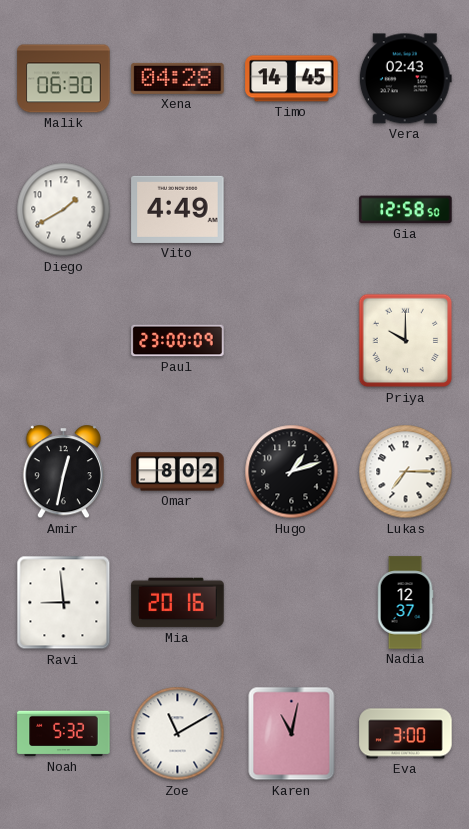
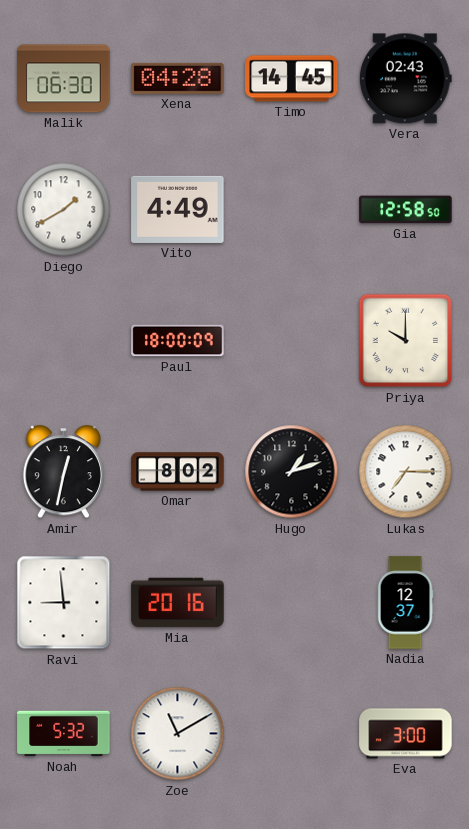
Paul: 23:00 -> 18:00 (178, 341)
Karen: 11:02 -> none (292, 734)
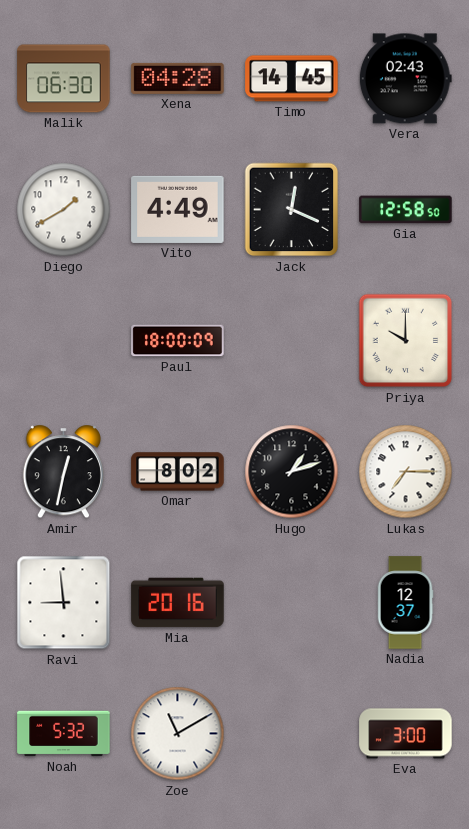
Jack: none -> 12:19 (292, 210)
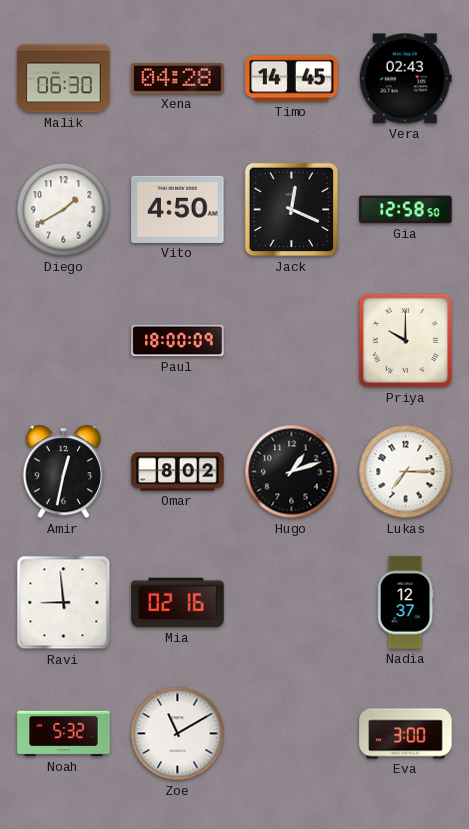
Vito: 4:49 -> 4:50 (178, 209)
Mia: 20:16 -> 02:16 (178, 603)
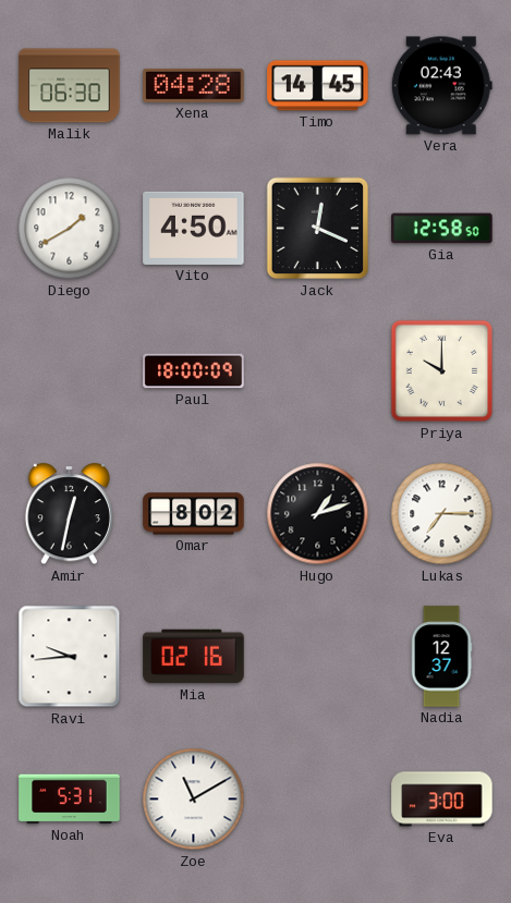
Ravi: 8:59 -> 9:44 (70, 657)
Noah: 5:32 -> 5:31 (70, 800)
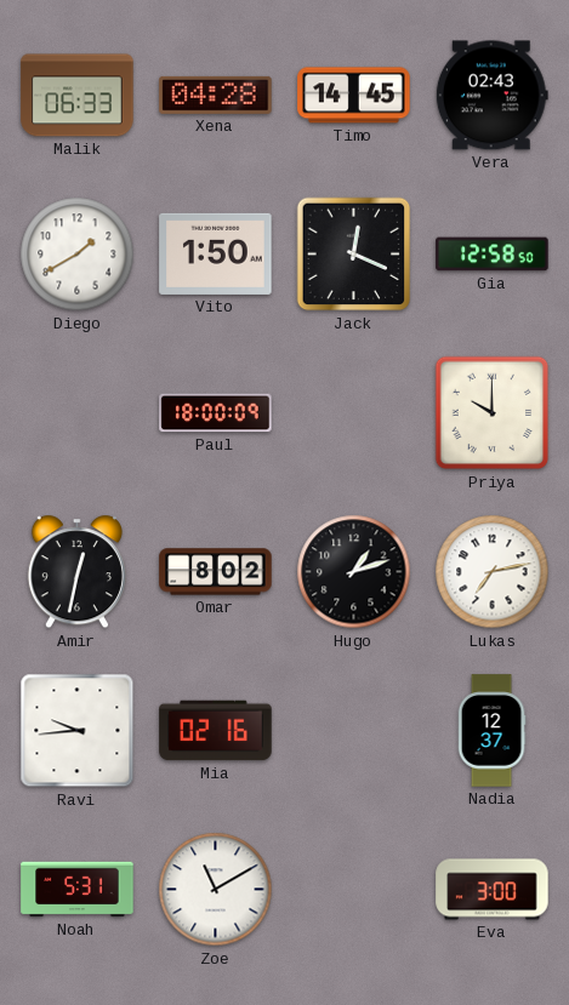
Malik: 06:30 -> 06:33 (78, 96)
Vito: 4:50 -> 1:50 (216, 253)
Lukas: 7:15 -> 7:13 (493, 572)
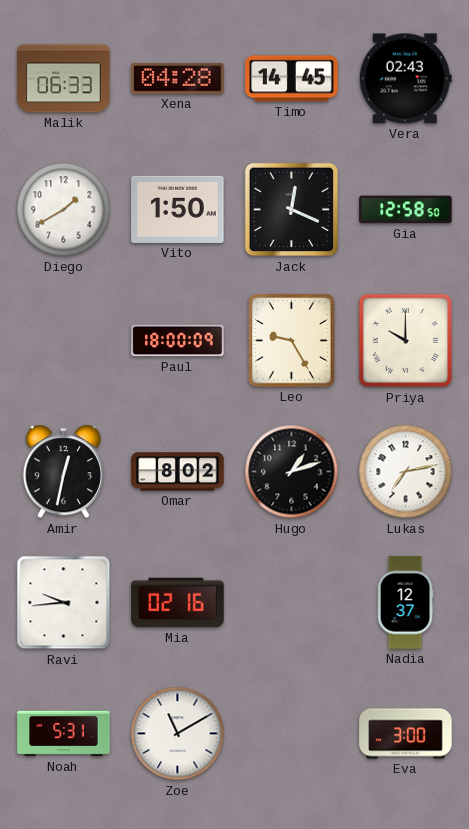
Leo: none -> 9:25 (292, 341)
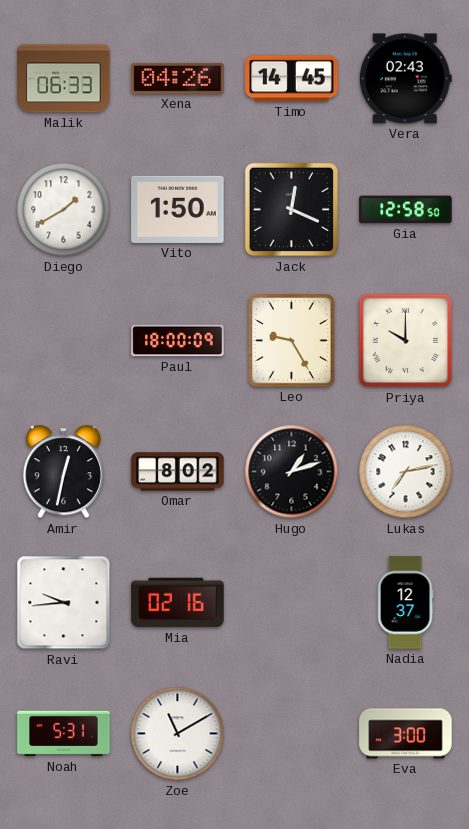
Xena: 04:28 -> 04:26 (178, 78)
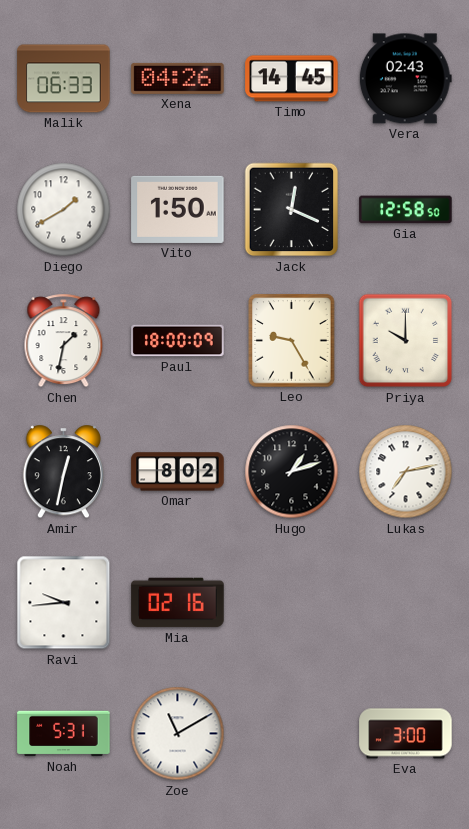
Chen: none -> 1:32 (64, 341)
Nadia: 12:37 -> none (405, 603)
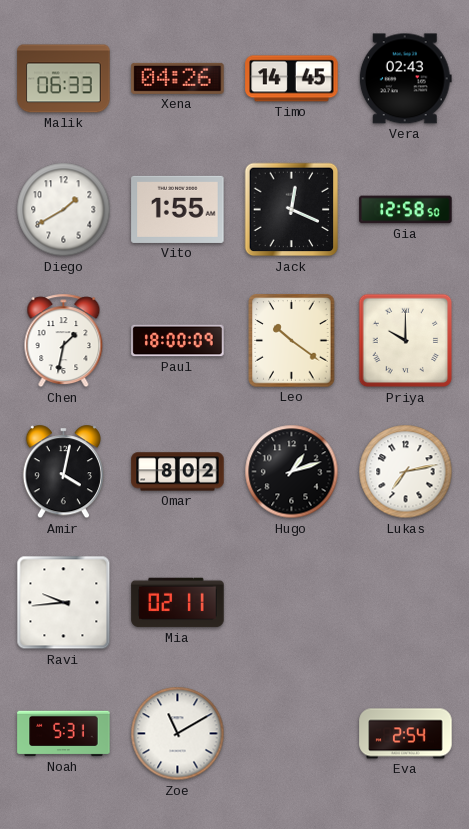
Vito: 1:50 -> 1:55 (178, 209)
Leo: 9:25 -> 10:21 (292, 341)
Amir: 12:32 -> 4:02 (63, 472)
Mia: 02:16 -> 02:11 (178, 603)
Eva: 3:00 -> 2:54 (406, 734)
